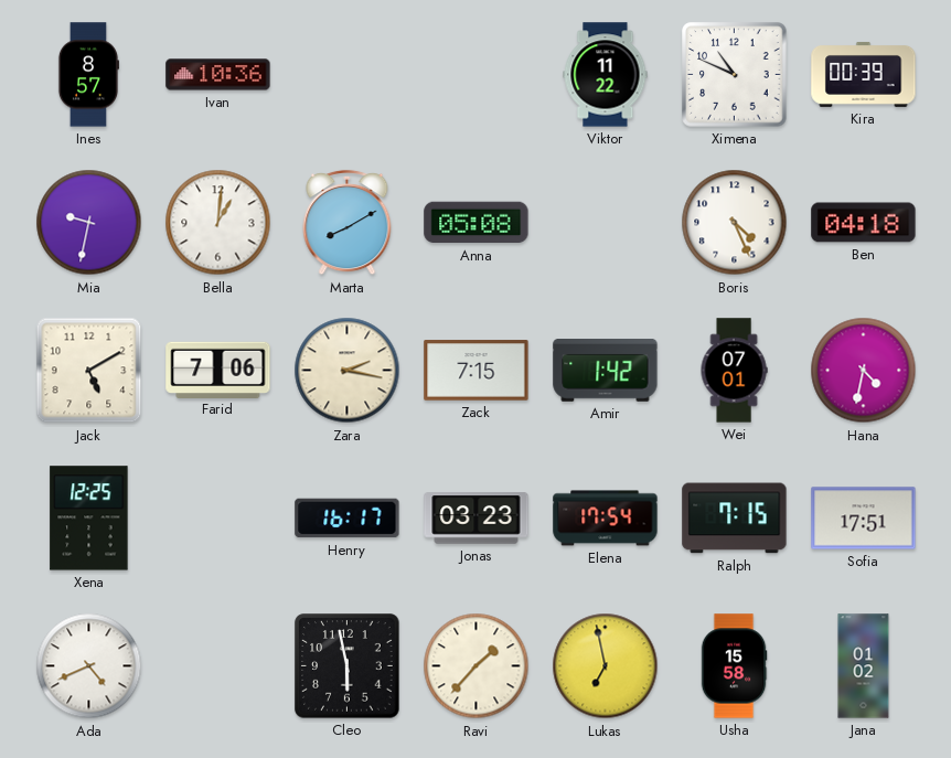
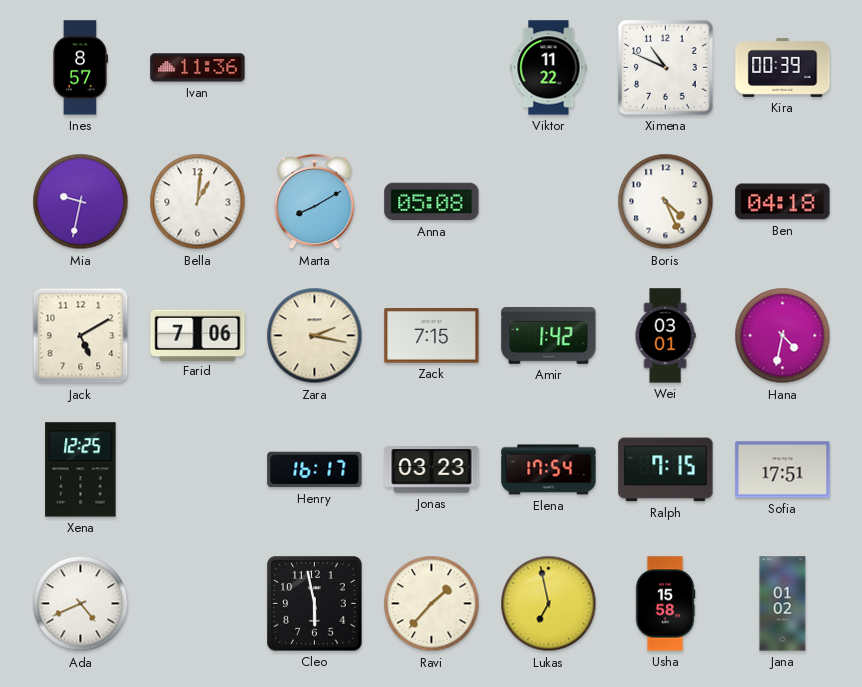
Ivan: 10:36 -> 11:36 (198, 68)
Wei: 07:01 -> 03:01 (665, 336)
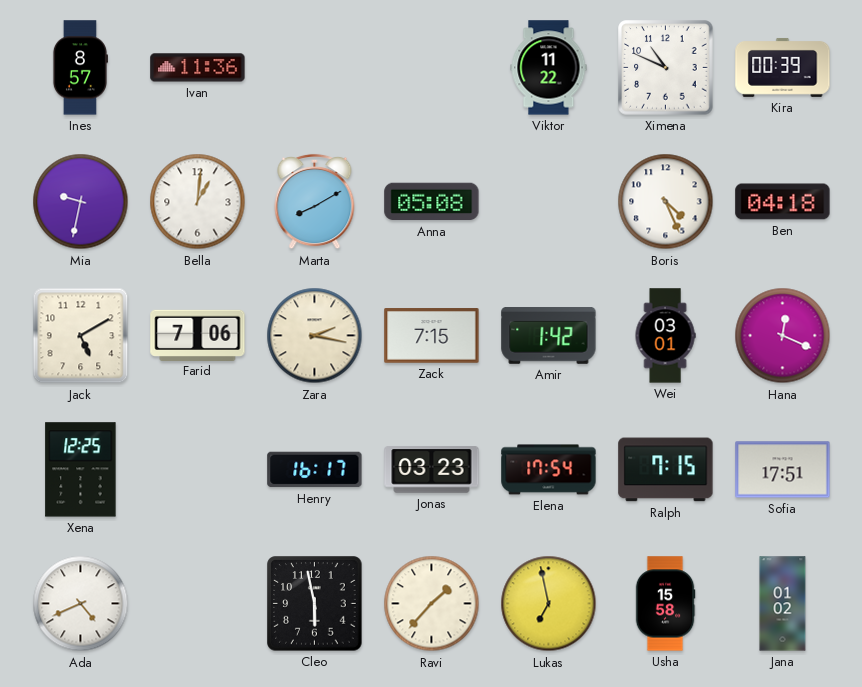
Hana: 4:32 -> 12:19 (783, 336)
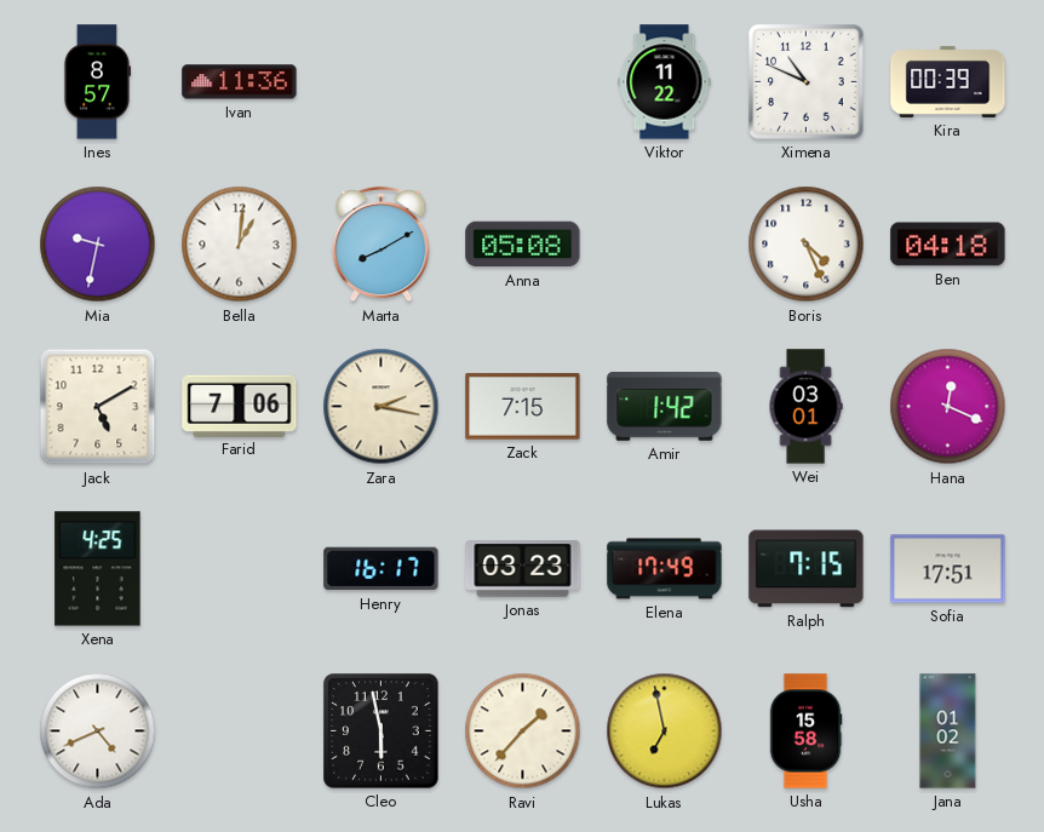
Xena: 12:25 -> 4:25 (98, 569)
Elena: 17:54 -> 17:49 (665, 569)
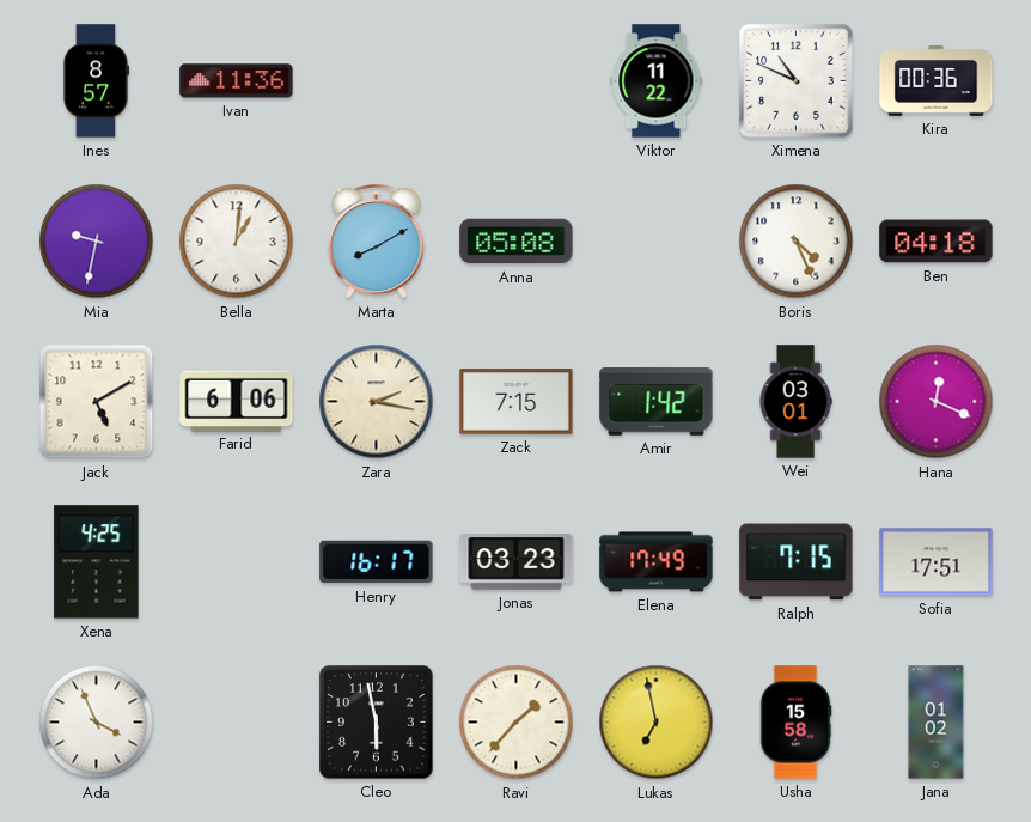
Kira: 00:39 -> 00:36 (937, 80)
Farid: 7:06 -> 6:06 (237, 401)
Ada: 4:41 -> 3:56 (97, 723)
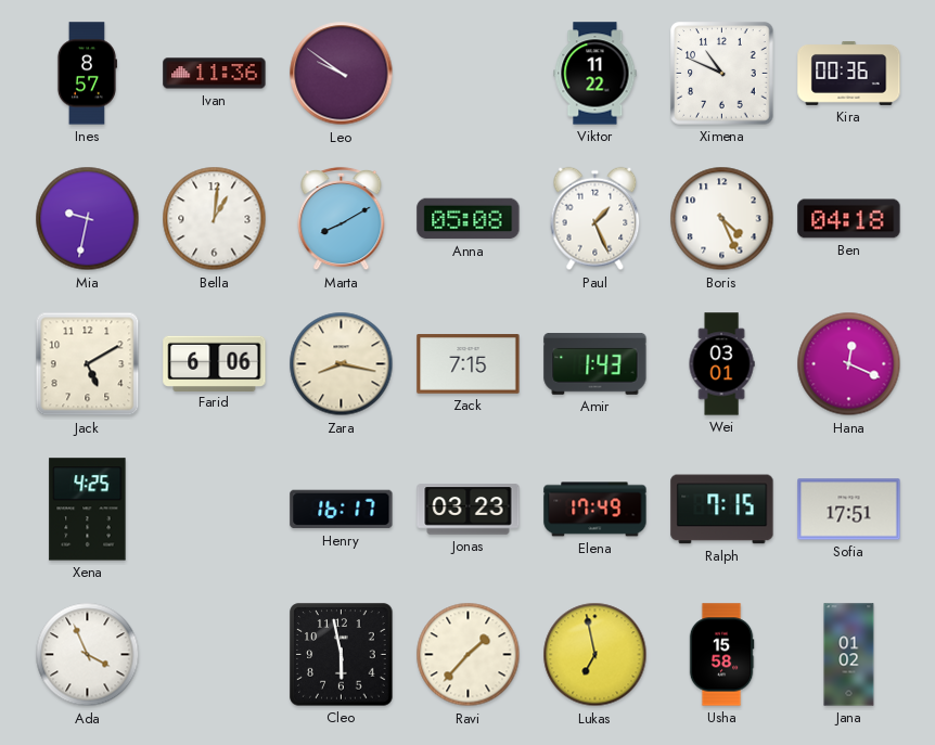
Leo: none -> 9:51 (342, 74)
Paul: none -> 1:26 (595, 219)
Zara: 2:17 -> 8:17 (342, 364)
Amir: 1:42 -> 1:43 (595, 364)
